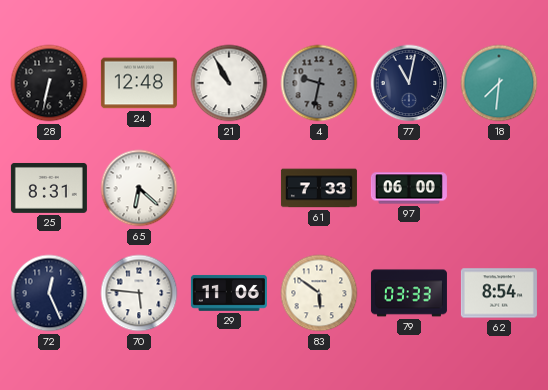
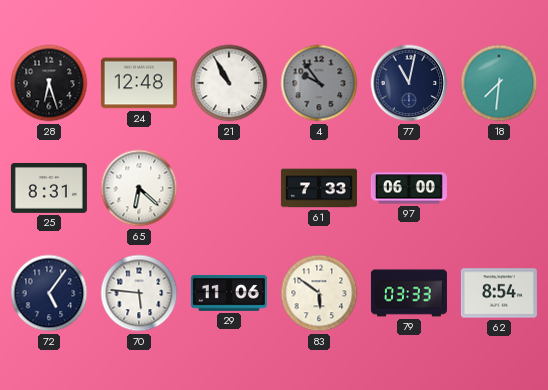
28: 6:32 -> 6:27 (49, 83)
4: 9:32 -> 9:54 (319, 83)
72: 12:26 -> 5:06 (49, 293)
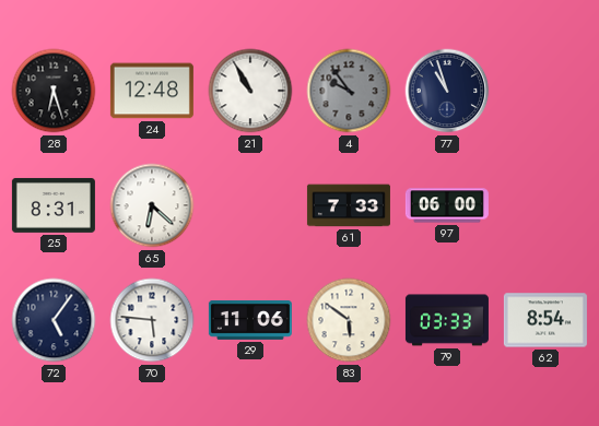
77: 11:02 -> 10:57 (447, 91)
18: 7:31 -> none (499, 83)
